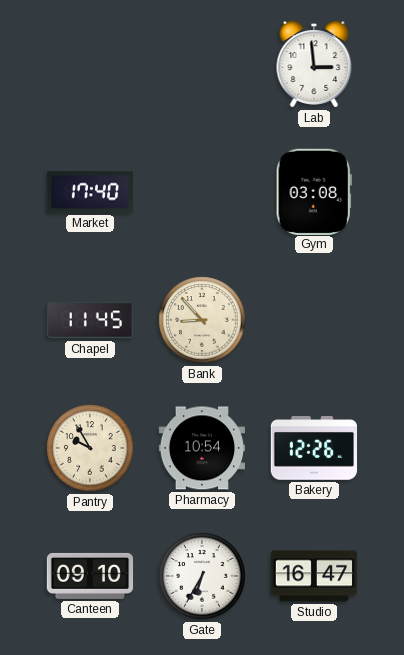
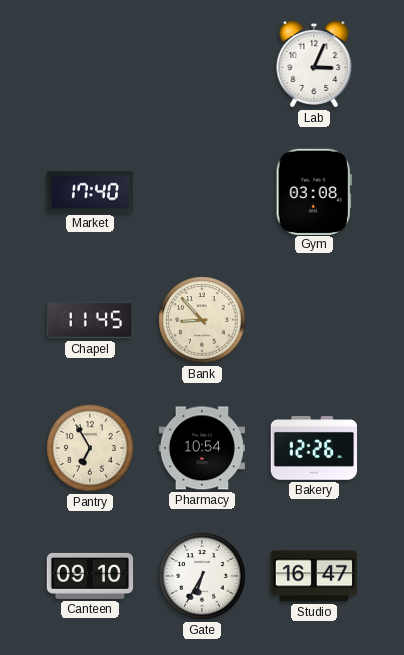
Lab: 2:59 -> 3:04 (314, 65)
Pantry: 9:55 -> 6:55 (90, 448)
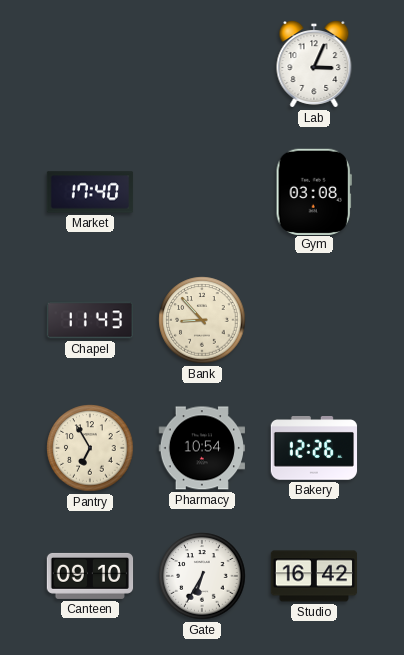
Chapel: 11:45 -> 11:43 (90, 320)
Studio: 16:47 -> 16:42 (314, 576)
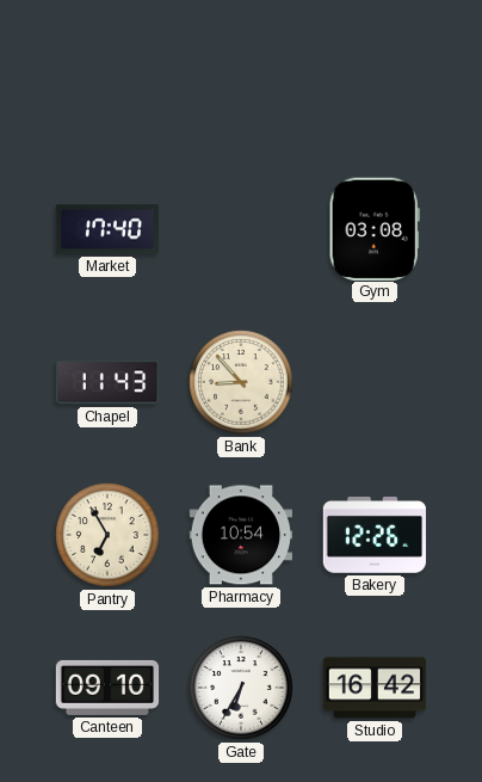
Lab: 3:04 -> none (314, 65)
